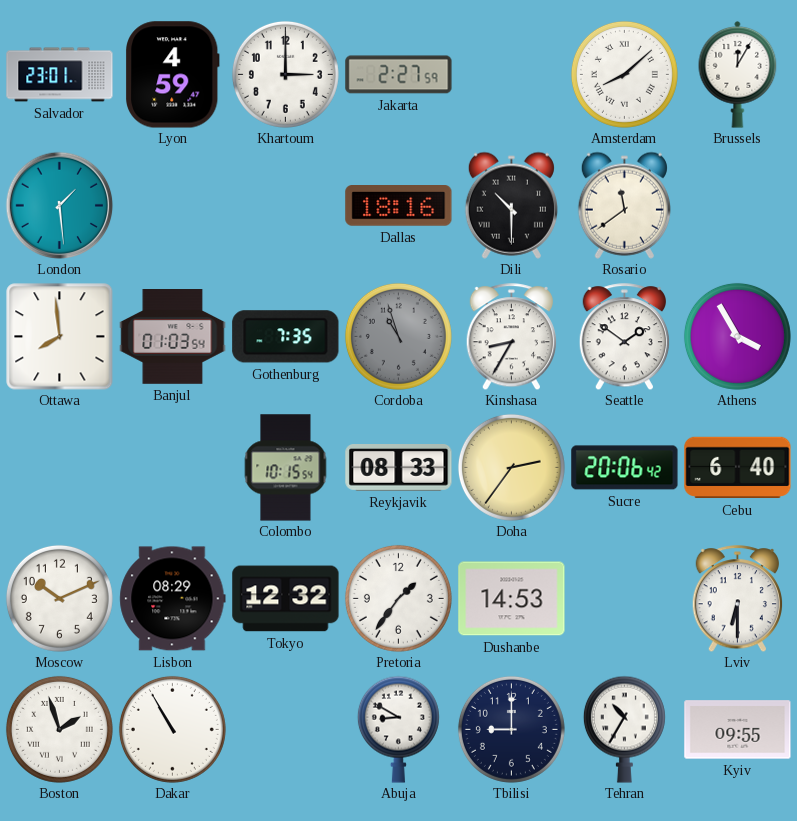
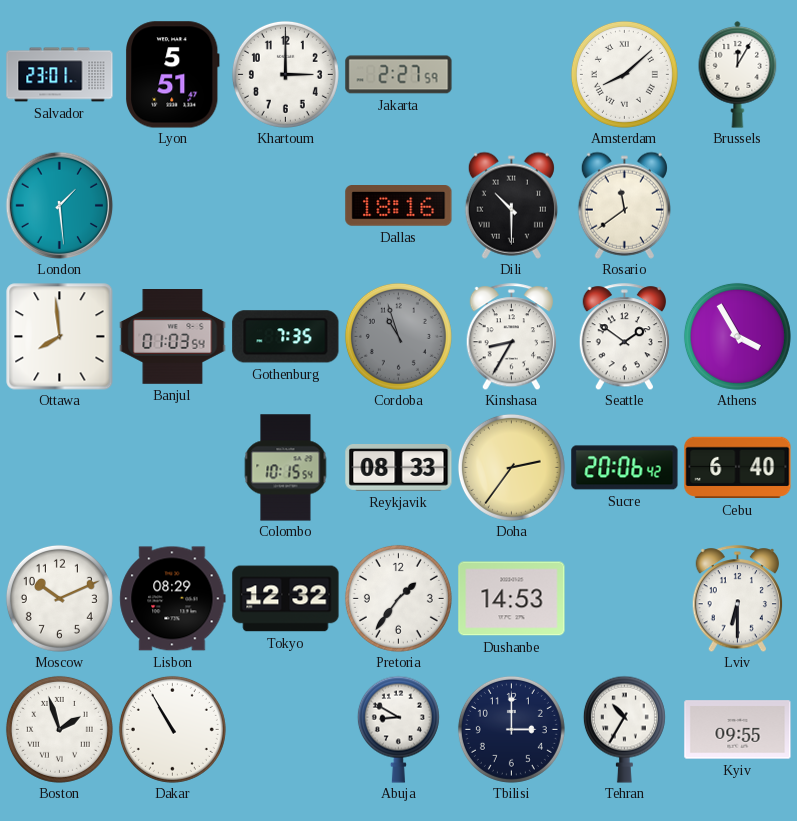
Lyon: 4:59 -> 5:51 (172, 75)
Tbilisi: 9:00 -> 3:00 (511, 729)
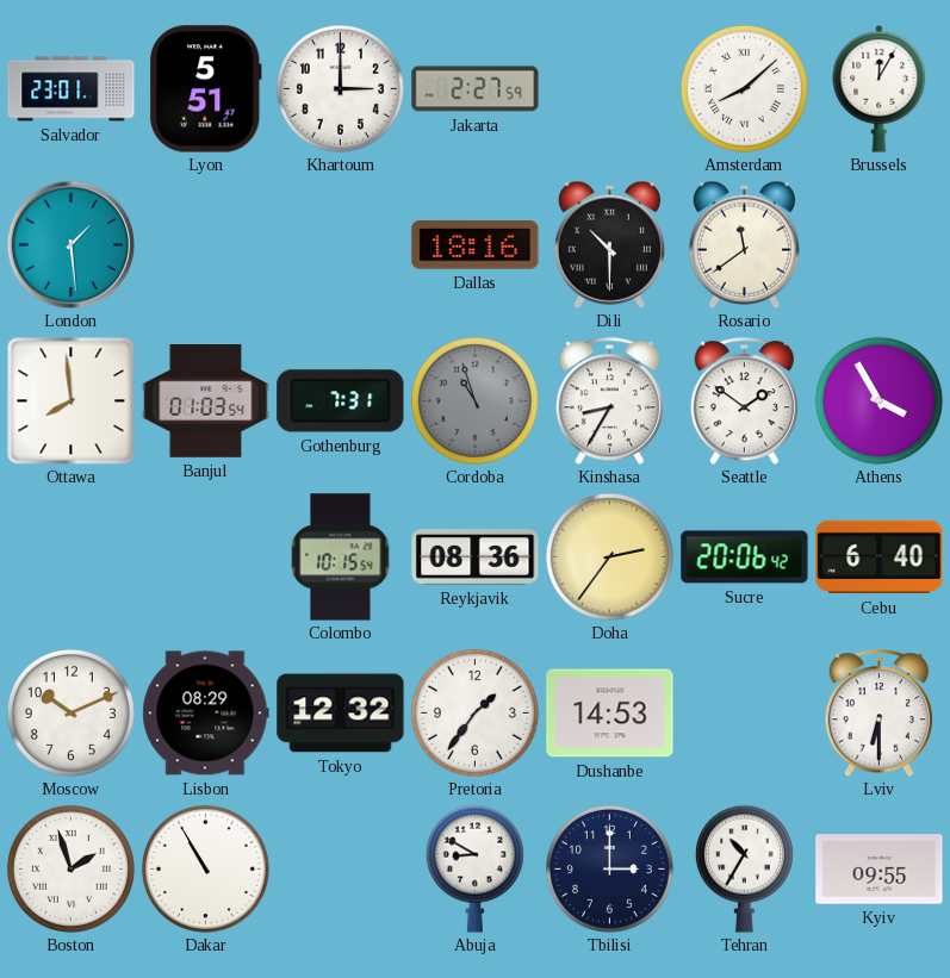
Gothenburg: 7:35 -> 7:31 (341, 401)
Reykjavik: 08:33 -> 08:36 (476, 557)
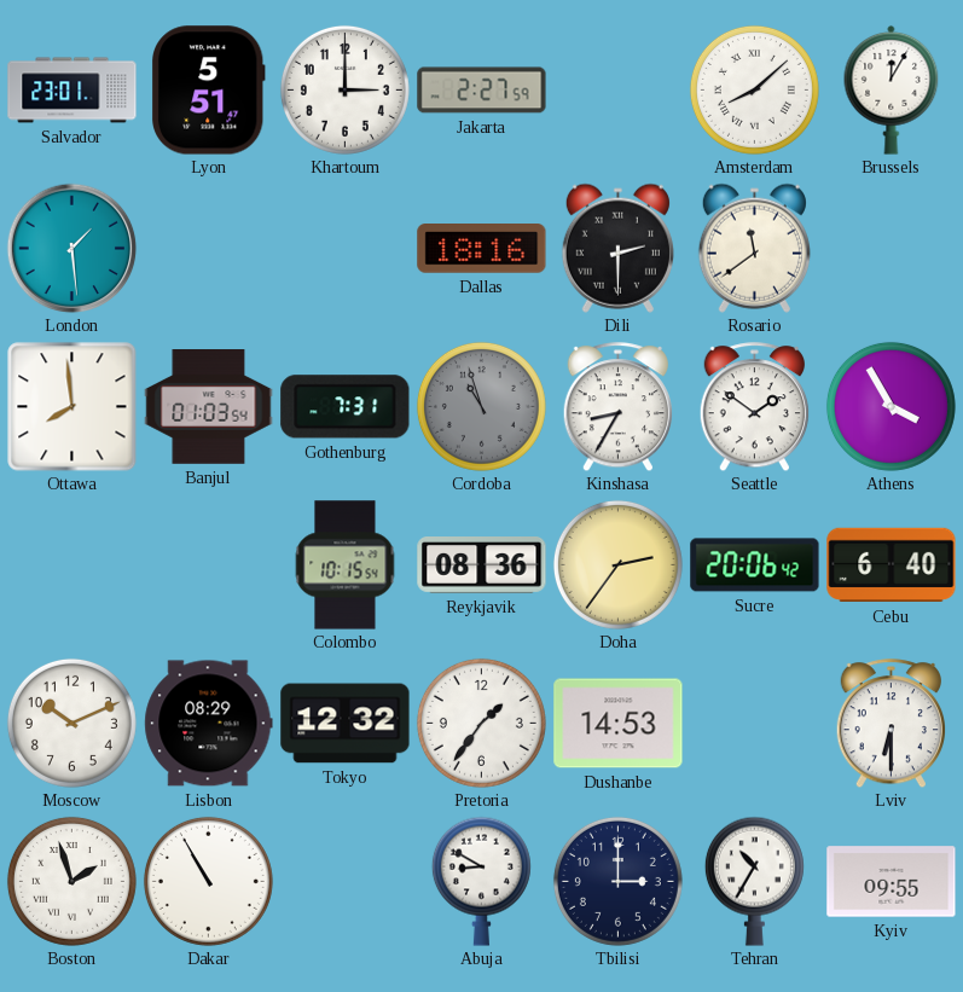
Dili: 10:30 -> 2:30 (617, 248)
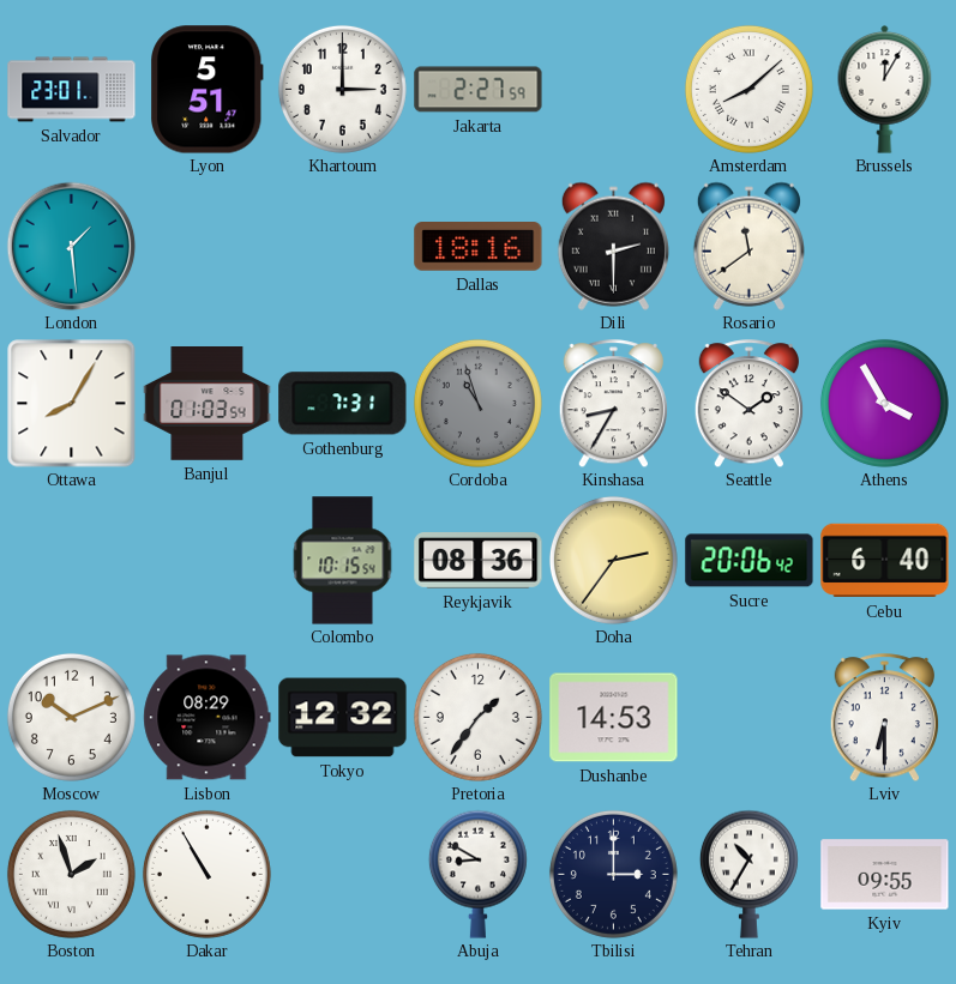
Ottawa: 7:59 -> 8:05 (72, 404)
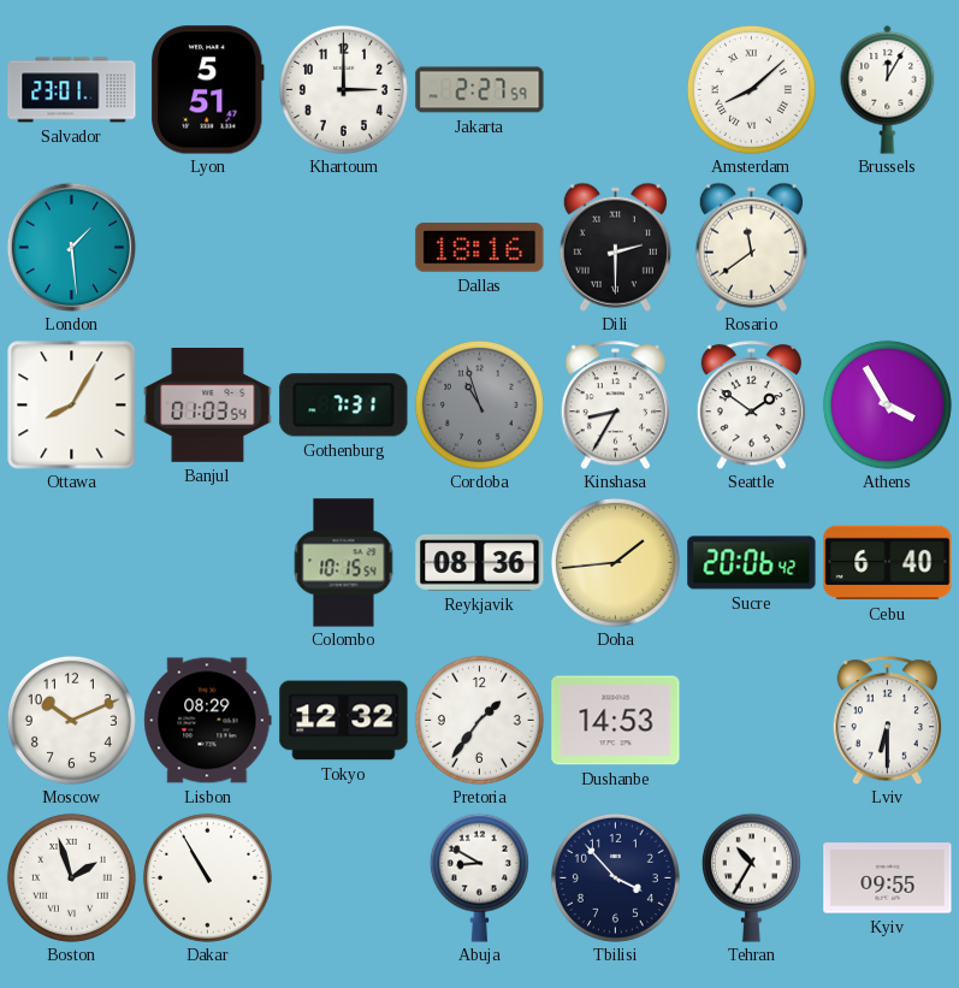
Doha: 2:36 -> 1:44 (615, 562)
Tbilisi: 3:00 -> 3:53 (615, 877)
